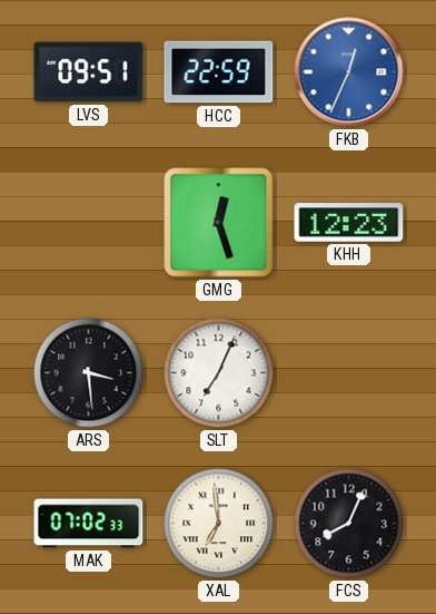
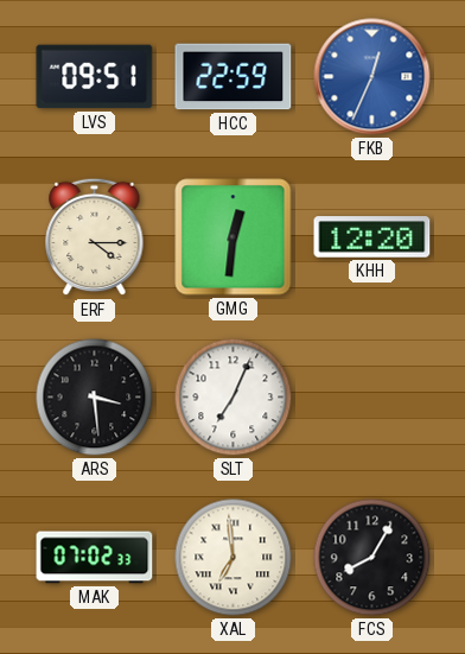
ERF: none -> 4:15 (95, 237)
GMG: 12:27 -> 12:31 (234, 237)
KHH: 12:23 -> 12:20 (372, 237)
FCS: 8:04 -> 8:05 (372, 558)
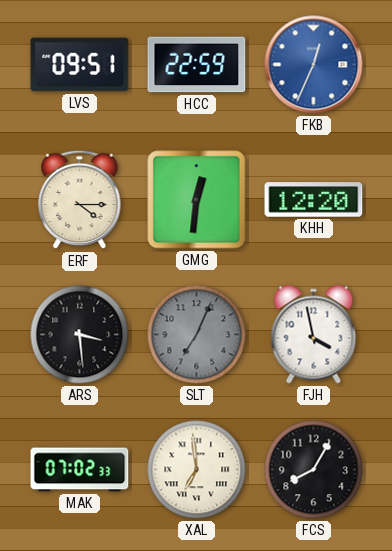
SLT dial: white -> grey (197, 335)
FJH: none -> 3:58 (314, 335)
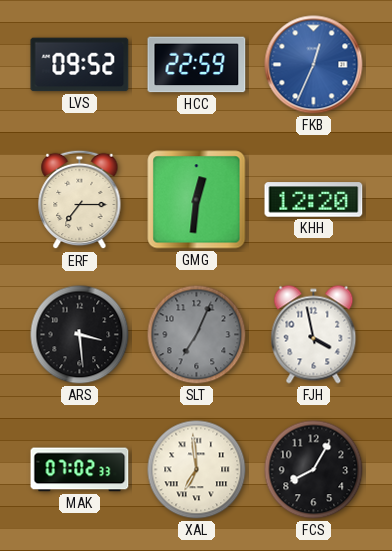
LVS: 09:51 -> 09:52 (80, 65)
ERF: 4:15 -> 7:15 (80, 200)
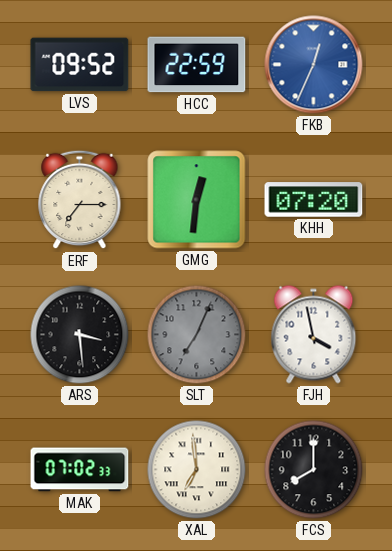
KHH: 12:20 -> 07:20 (314, 200)
FCS: 8:05 -> 8:00 (314, 470)
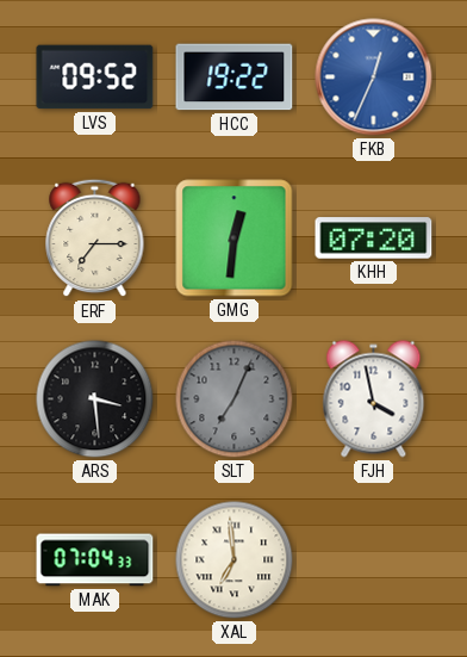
HCC: 22:59 -> 19:22 (235, 78)
MAK: 07:02 -> 07:04 (95, 560)
FCS: 8:00 -> none (314, 470)
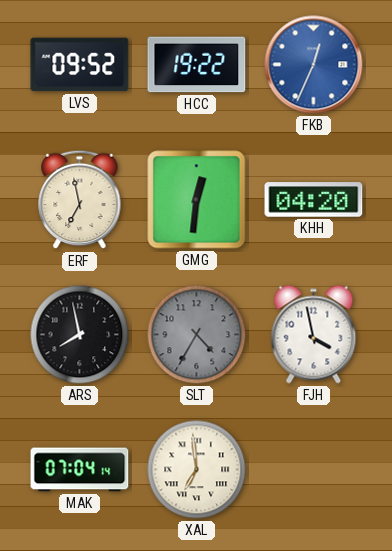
ERF: 7:15 -> 6:58 (80, 200)
KHH: 07:20 -> 04:20 (314, 200)
ARS: 3:29 -> 7:58 (80, 335)
SLT: 7:04 -> 4:35 (197, 335)
MAK: 07:04:33 -> 07:04:14 (80, 470)
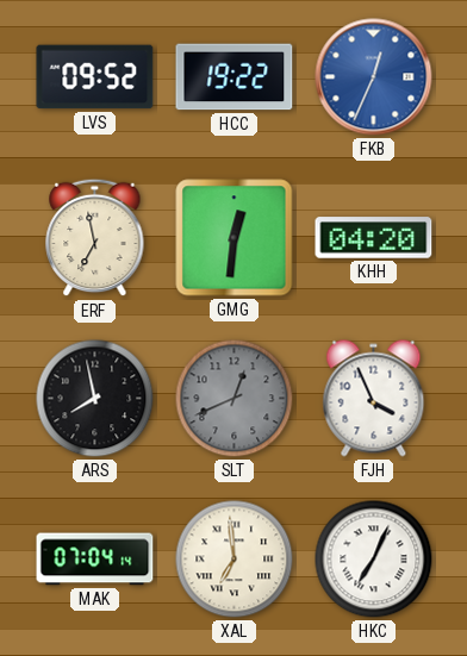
SLT: 4:35 -> 12:41 (235, 399)
FJH: 3:58 -> 3:56 (374, 399)
HKC: none -> 7:04 (374, 560)
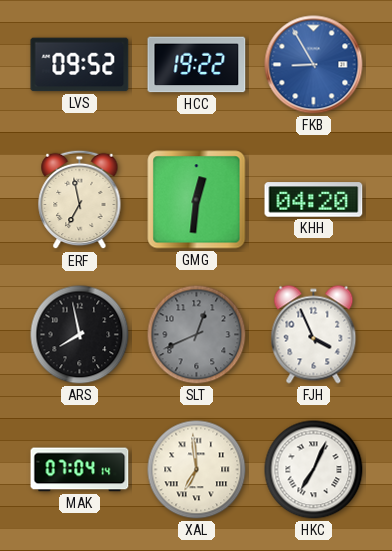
FKB: 12:34 -> 8:55 (314, 65)
